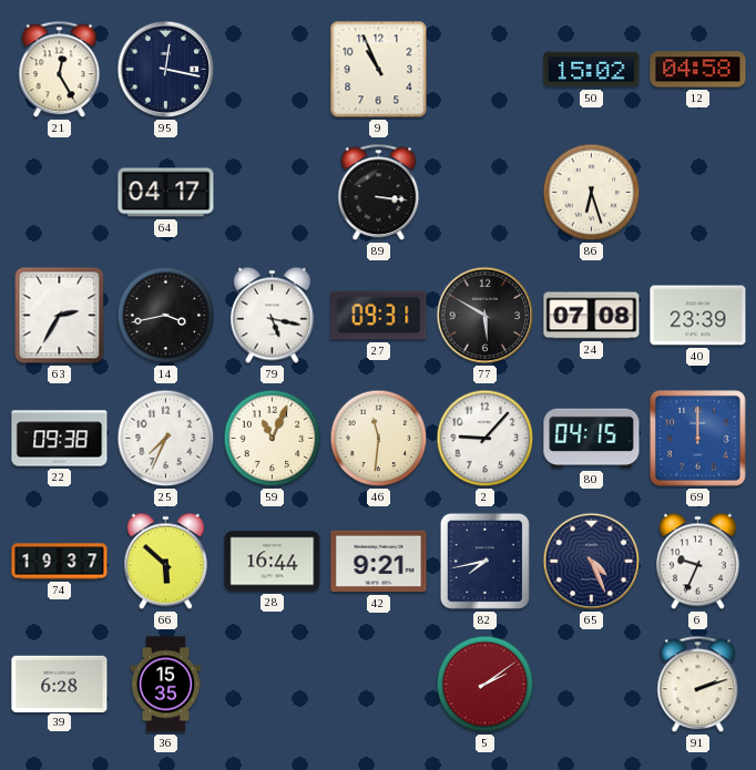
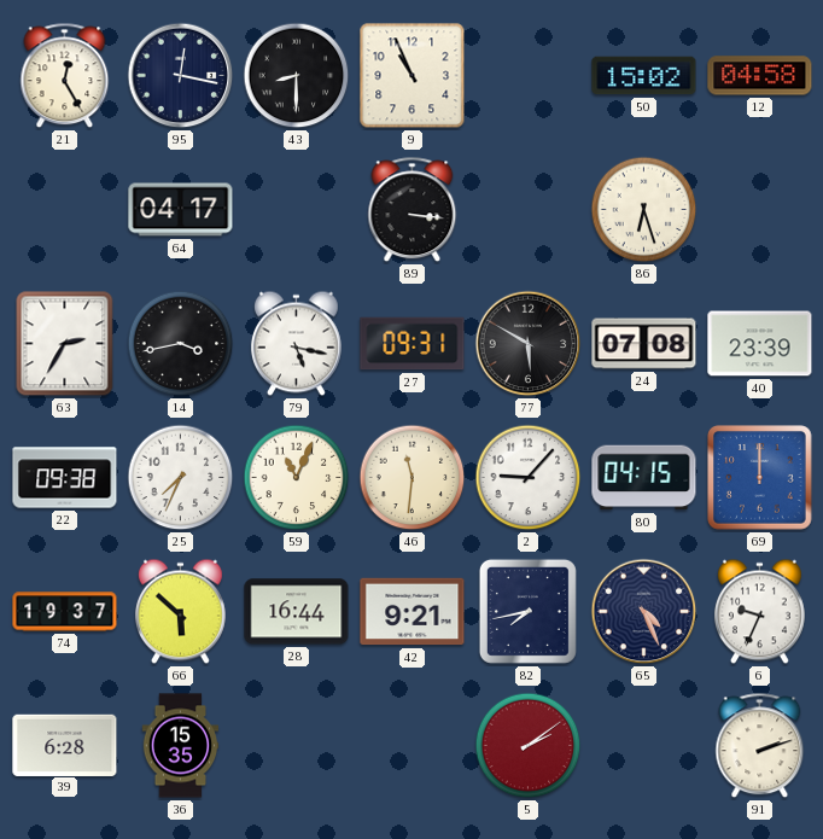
43: none -> 8:30 (297, 76)
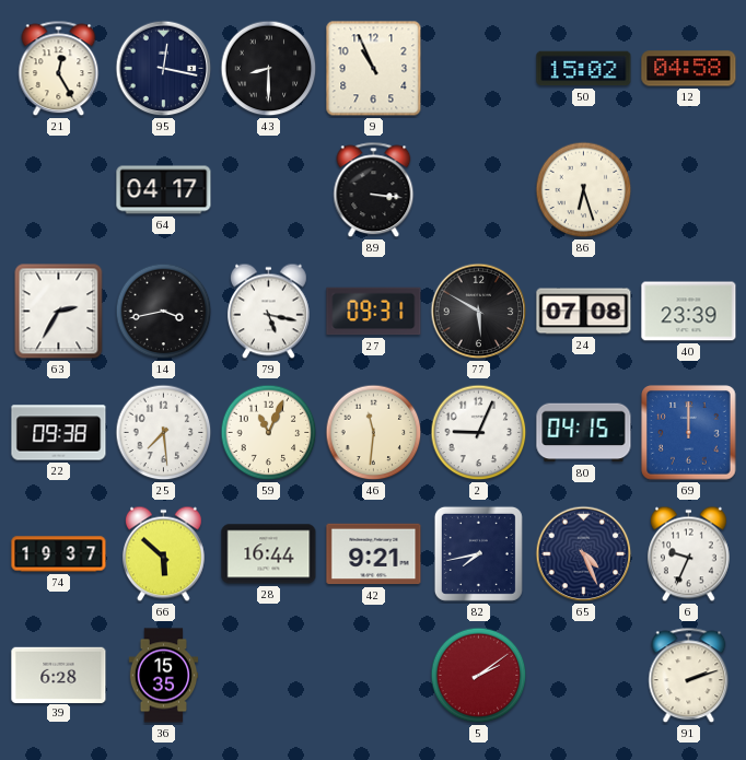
25: 7:34 -> 7:29 (164, 433)
2: 9:07 -> 9:04 (479, 433)
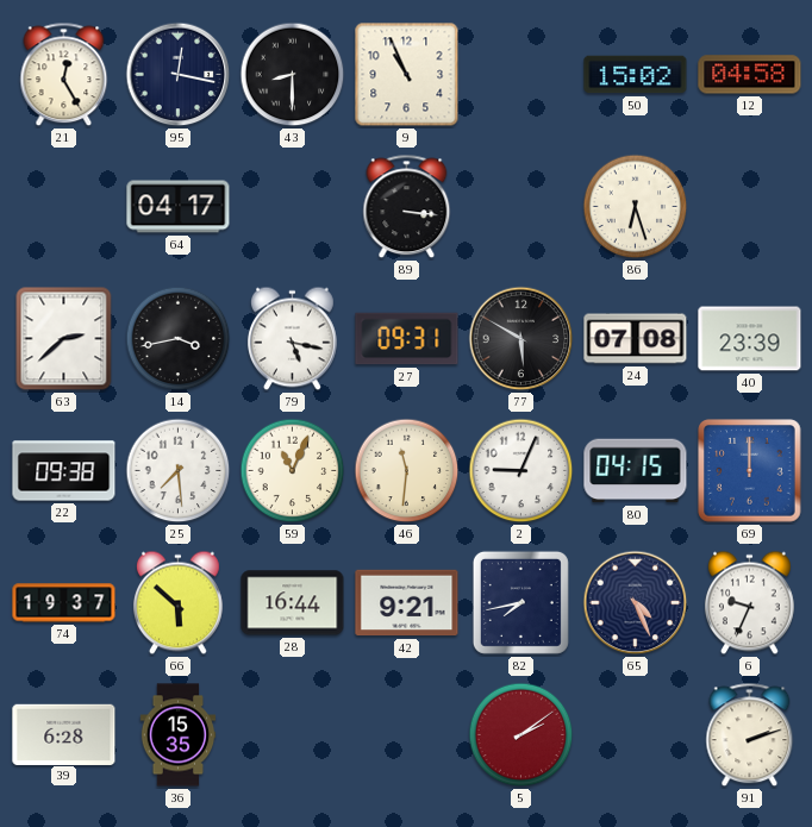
63: 2:35 -> 2:38 (64, 339)
